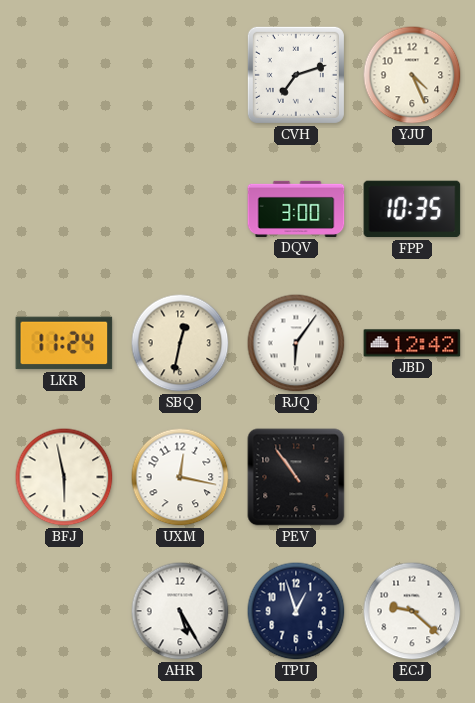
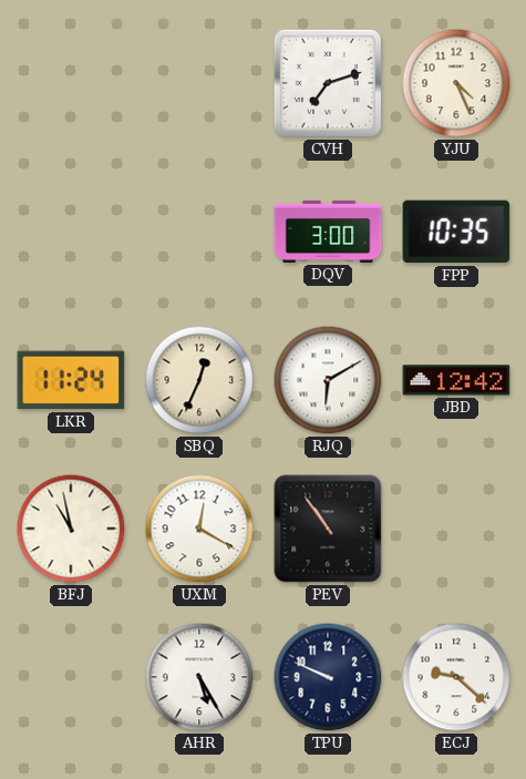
SBQ: 12:32 -> 12:34 (199, 380)
RJQ: 6:06 -> 6:10 (328, 380)
BFJ: 5:58 -> 10:58 (71, 529)
UXM: 12:17 -> 12:20 (199, 529)
TPU: 12:57 -> 9:49 (328, 677)
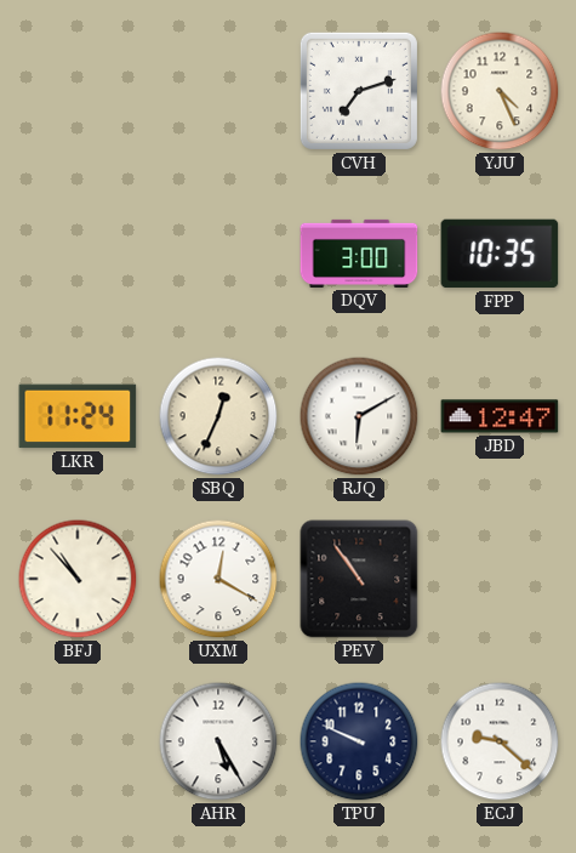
JBD: 12:42 -> 12:47 (500, 416)
BFJ: 10:58 -> 10:53 (78, 579)
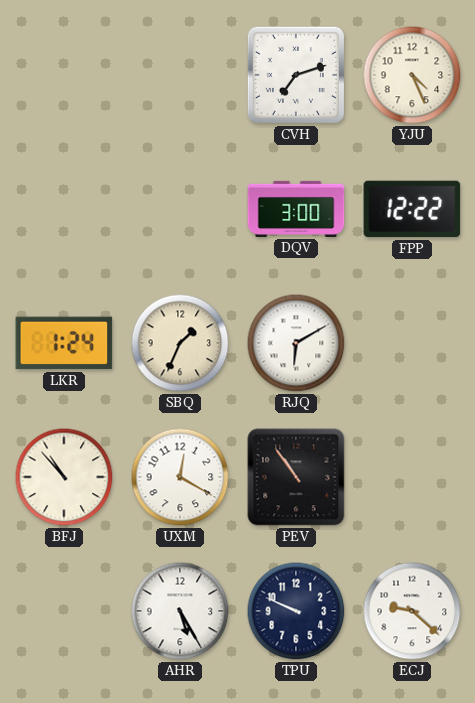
FPP: 10:35 -> 12:22 (412, 209)
LKR: 11:24 -> 1:24 (64, 343)
SBQ: 12:34 -> 1:34 (180, 343)
JBD: 12:47 -> none (500, 416)
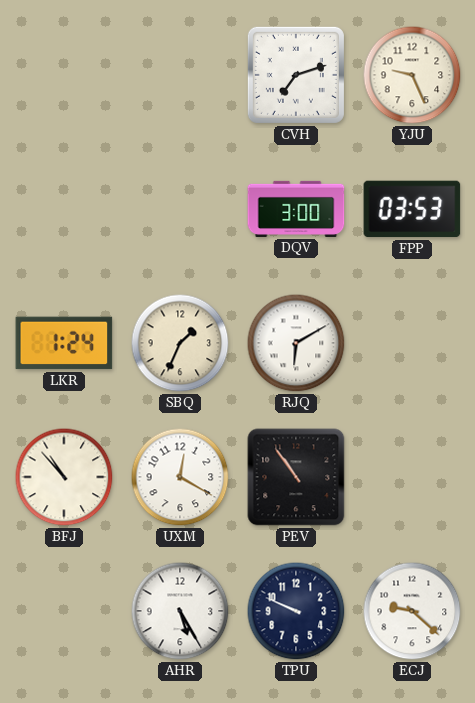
YJU: 4:26 -> 9:26 (412, 75)
FPP: 12:22 -> 03:53 (412, 209)
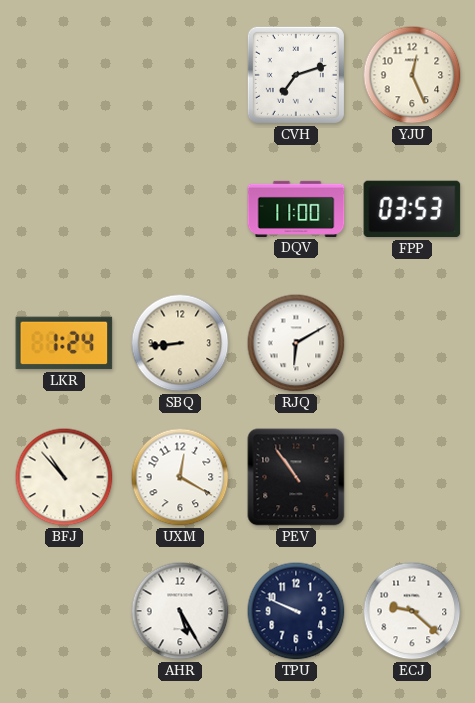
YJU: 9:26 -> 12:26 (412, 75)
DQV: 3:00 -> 11:00 (296, 209)
SBQ: 1:34 -> 8:44 (180, 343)
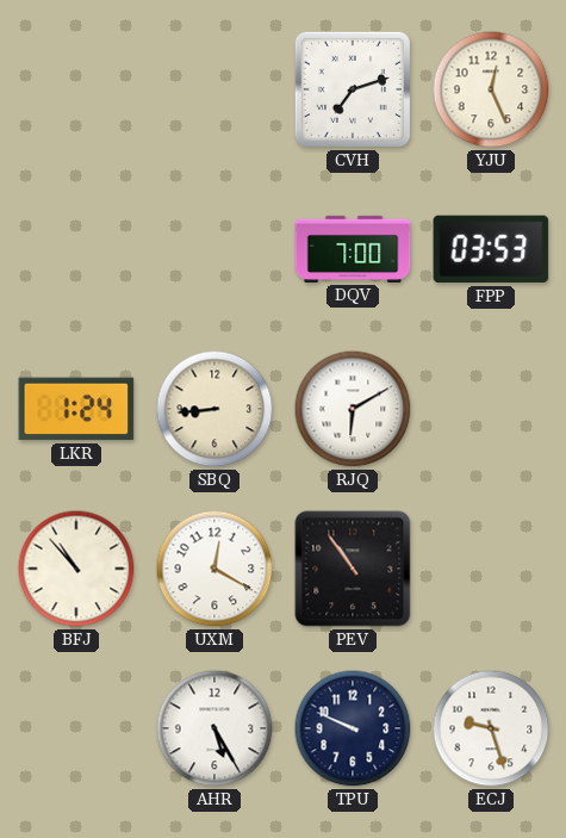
DQV: 11:00 -> 7:00 (353, 249)
ECJ: 9:22 -> 9:27 (491, 728)
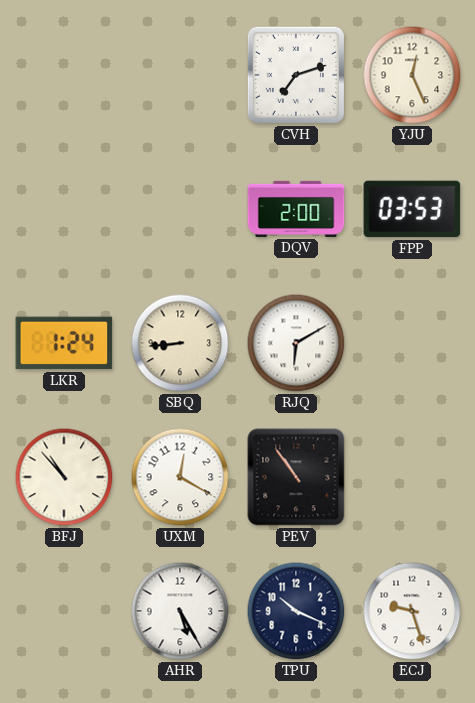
DQV: 7:00 -> 2:00 (296, 209)
TPU: 9:49 -> 10:19 (296, 611)
